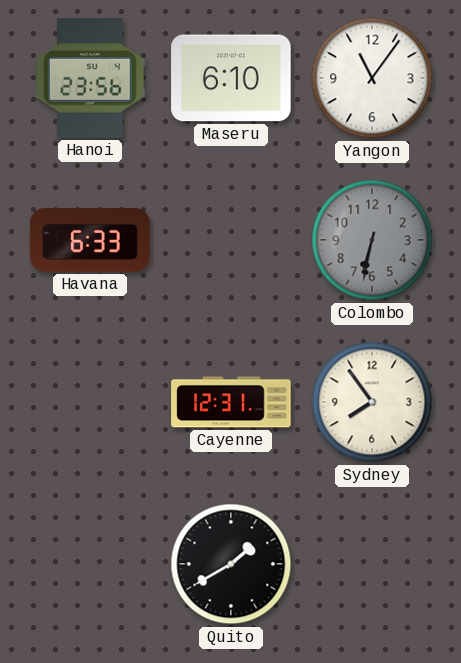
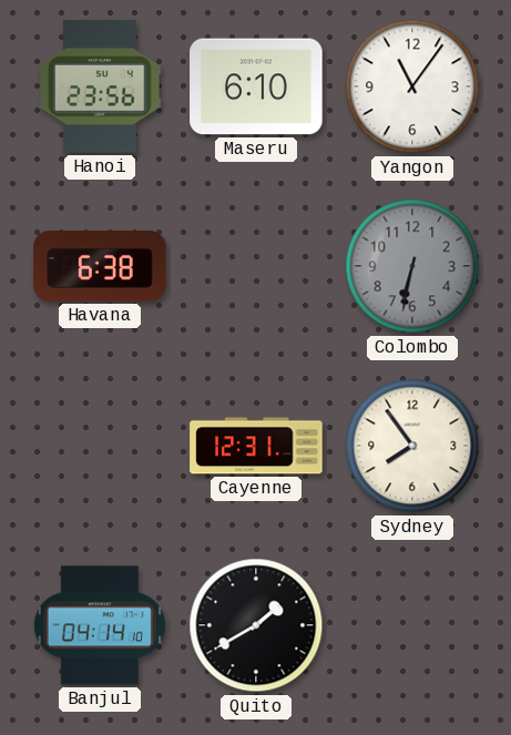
Havana: 6:33 -> 6:38 (100, 266)
Banjul: none -> 04:14 (100, 625)
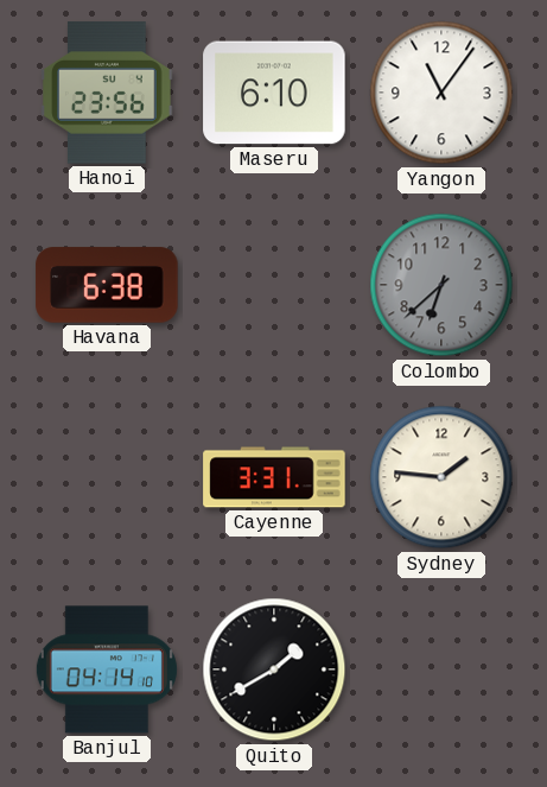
Colombo: 6:32 -> 6:38 (441, 285)
Cayenne: 12:31 -> 3:31 (274, 477)
Sydney: 7:54 -> 1:46 (441, 477)
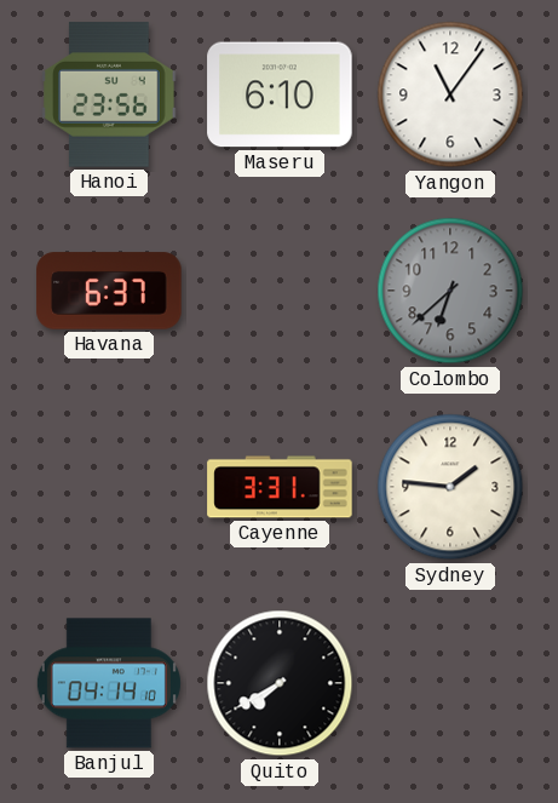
Havana: 6:38 -> 6:37 (109, 291)
Quito: 1:40 -> 7:40 (280, 683)
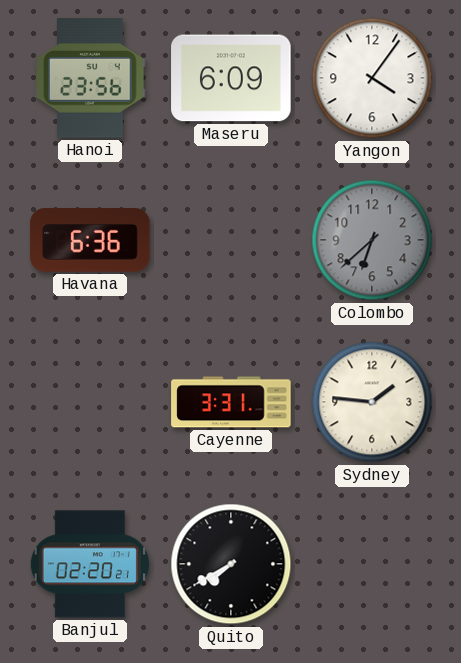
Maseru: 6:10 -> 6:09 (231, 78)
Yangon: 11:06 -> 4:06 (372, 78)
Havana: 6:37 -> 6:36 (90, 240)
Banjul: 04:14 -> 02:20 (90, 564)
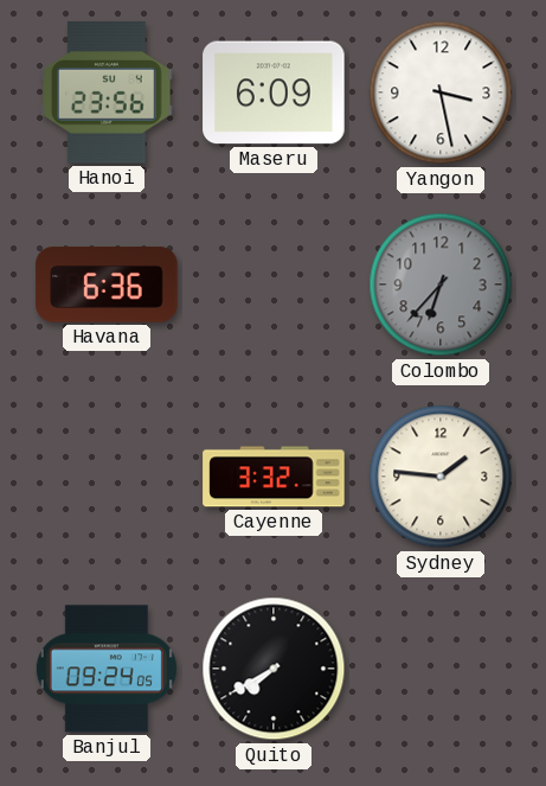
Yangon: 4:06 -> 3:28 (441, 92)
Colombo: 6:38 -> 6:37 (441, 285)
Cayenne: 3:31 -> 3:32 (274, 477)
Banjul: 02:20 -> 09:24 (107, 669)
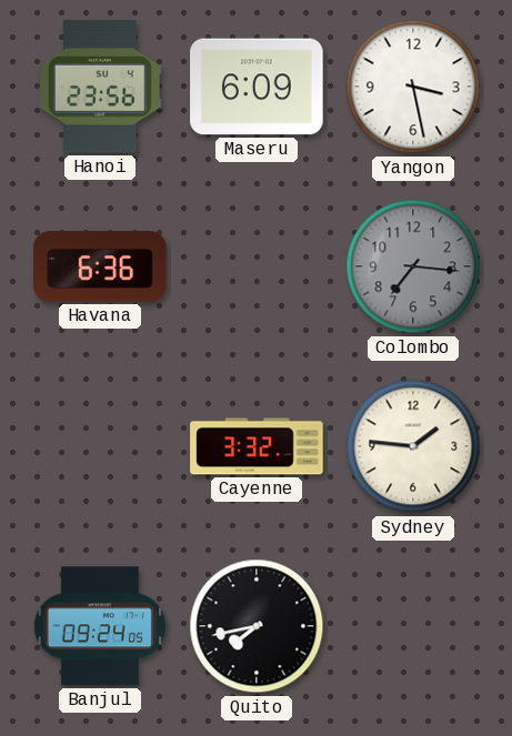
Colombo: 6:37 -> 7:16 (413, 266)
Quito: 7:40 -> 7:43 (257, 626)
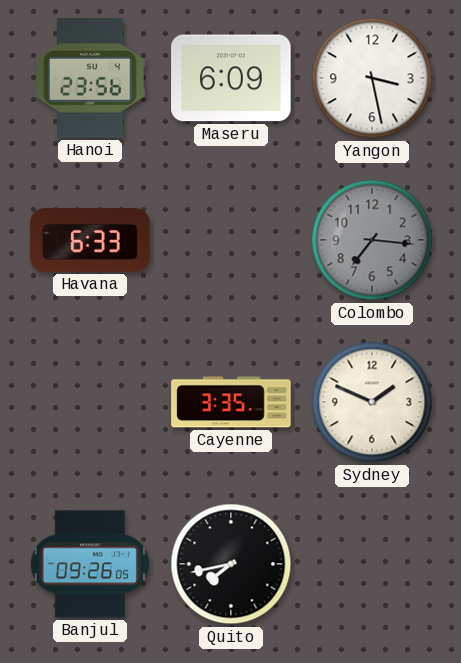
Havana: 6:36 -> 6:33 (90, 240)
Cayenne: 3:32 -> 3:35 (231, 402)
Sydney: 1:46 -> 1:49 (372, 402)
Banjul: 09:24 -> 09:26 (90, 564)
